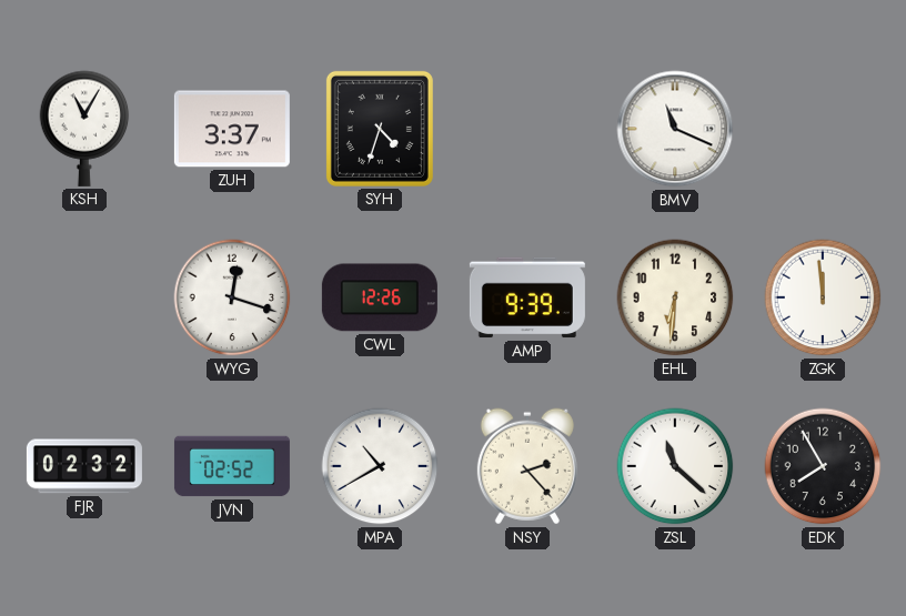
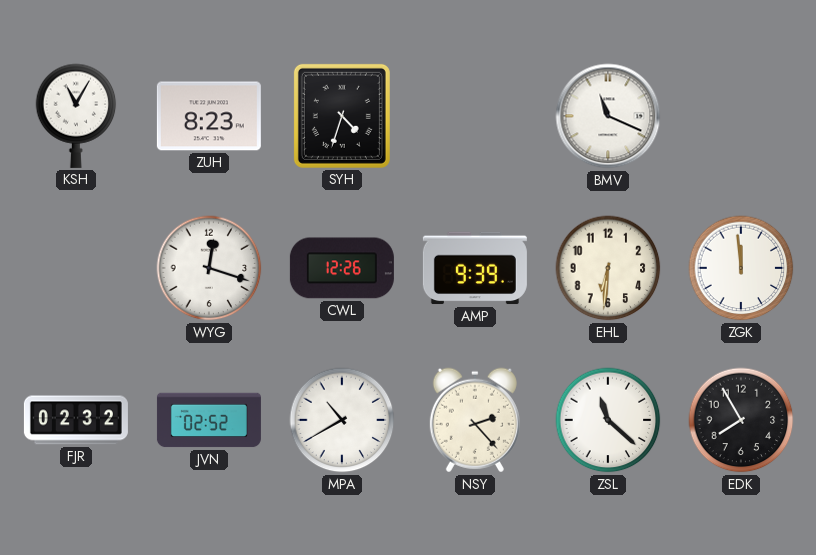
ZUH: 3:37 -> 8:23 (209, 116)
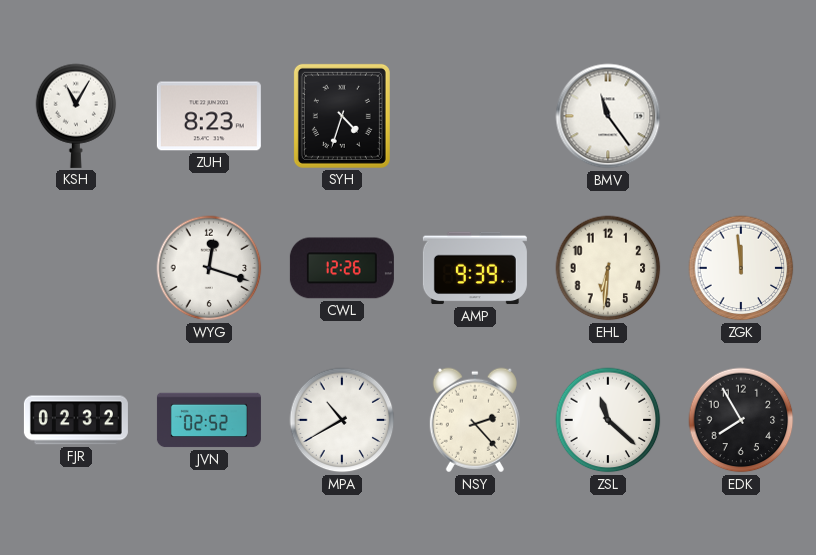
BMV: 11:19 -> 11:24 (608, 116)
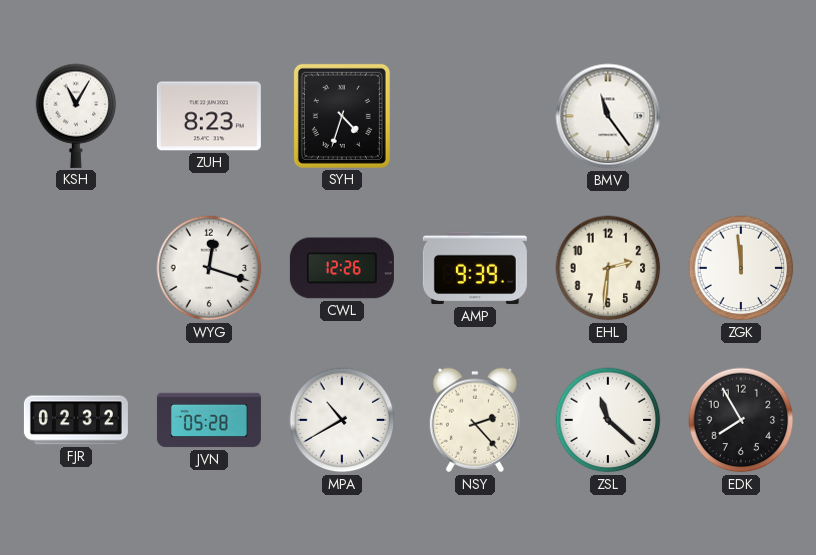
EHL: 6:31 -> 2:31 (608, 268)
JVN: 02:52 -> 05:28 (209, 420)
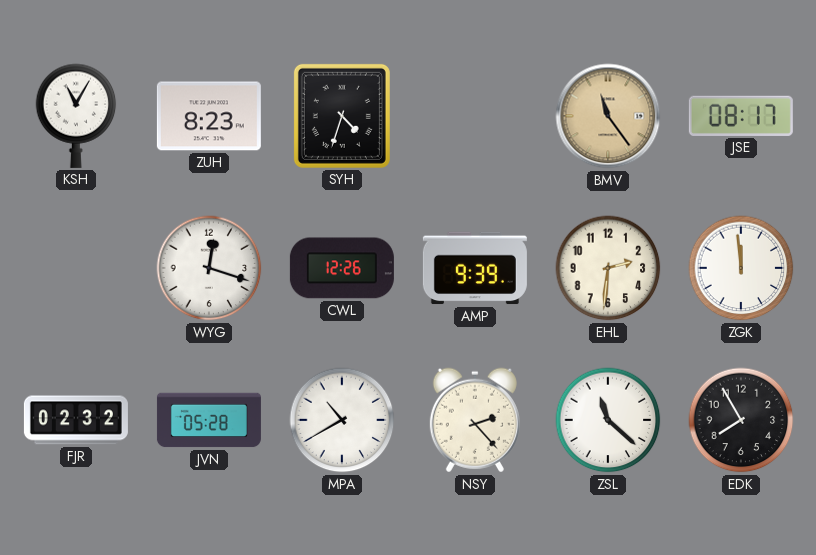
BMV dial: white -> champagne (608, 116)
JSE: none -> 08:17 (741, 116)
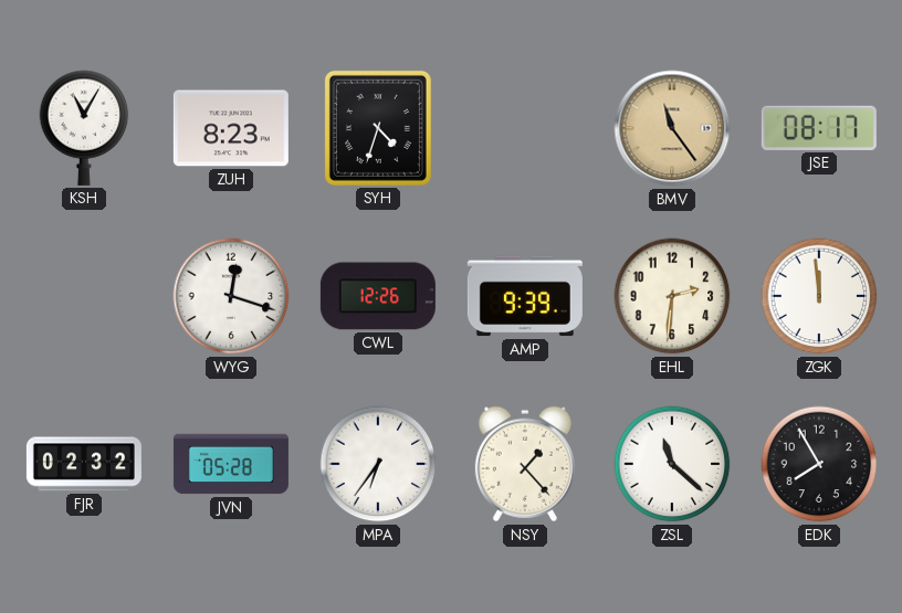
MPA: 10:40 -> 6:36 (378, 464)
NSY: 2:23 -> 1:23 (525, 464)
